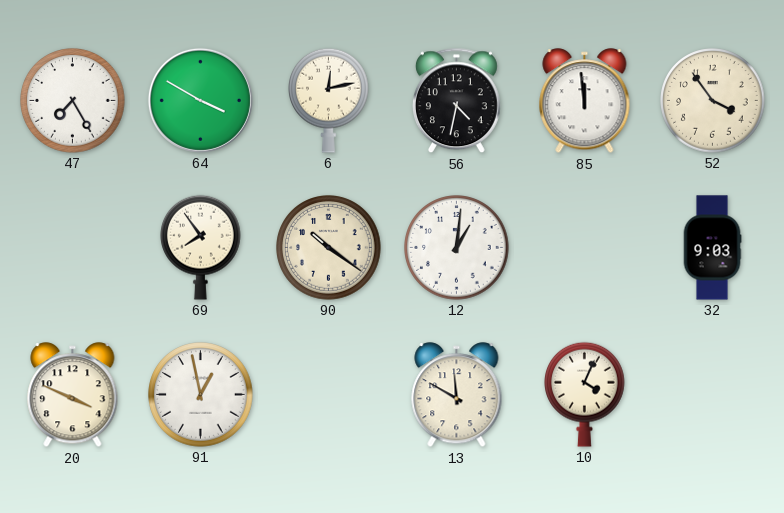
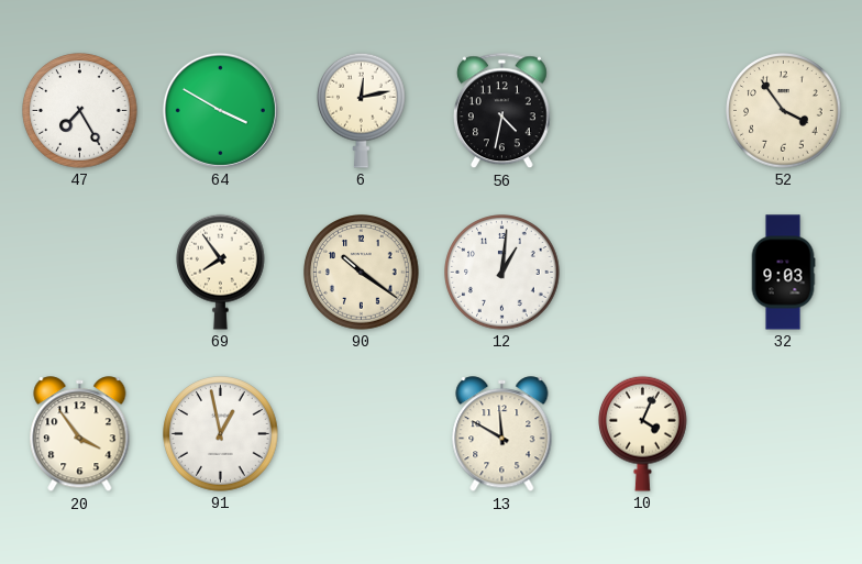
85: 11:59 -> none (585, 101)
20: 3:49 -> 3:54 (80, 434)
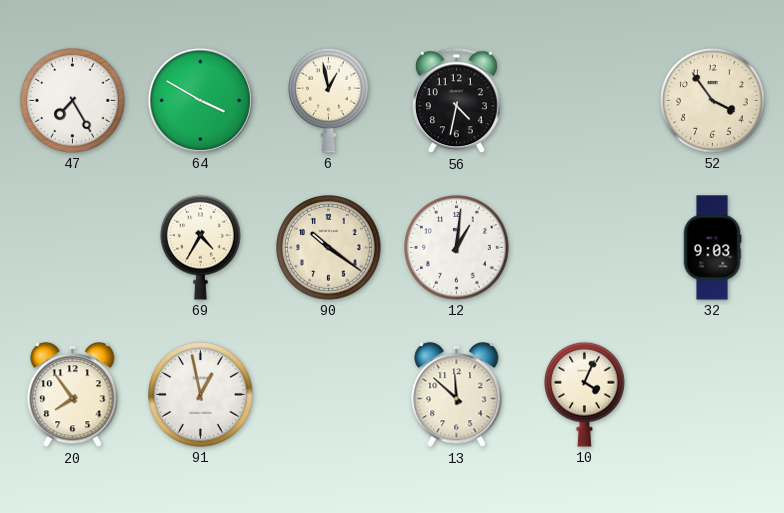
6: 12:13 -> 12:58 (329, 100)
69: 7:54 -> 4:35 (201, 247)
20: 3:54 -> 7:54 (73, 395)
13: 11:50 -> 11:52 (457, 395)
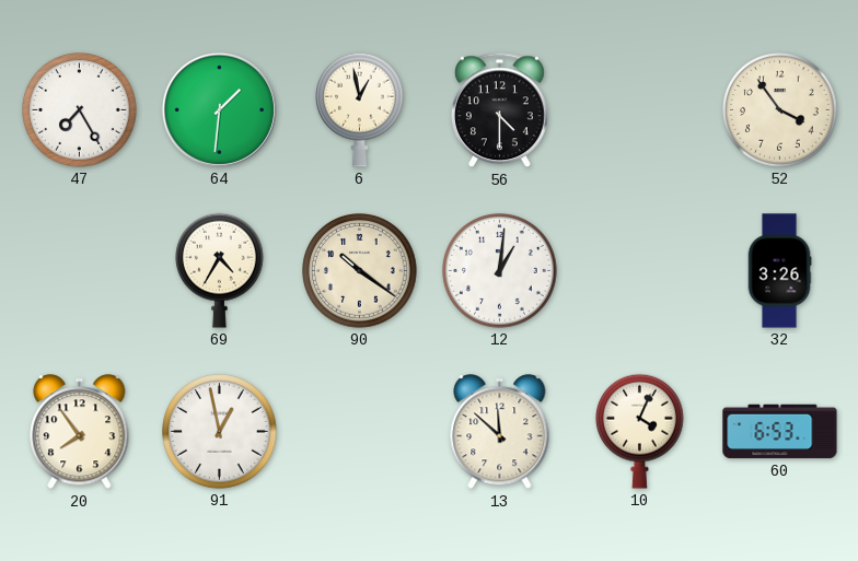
64: 3:50 -> 1:31 (219, 109)
56: 4:32 -> 4:30 (499, 110)
32: 9:03 -> 3:26 (779, 271)
60: none -> 6:53 (780, 432)
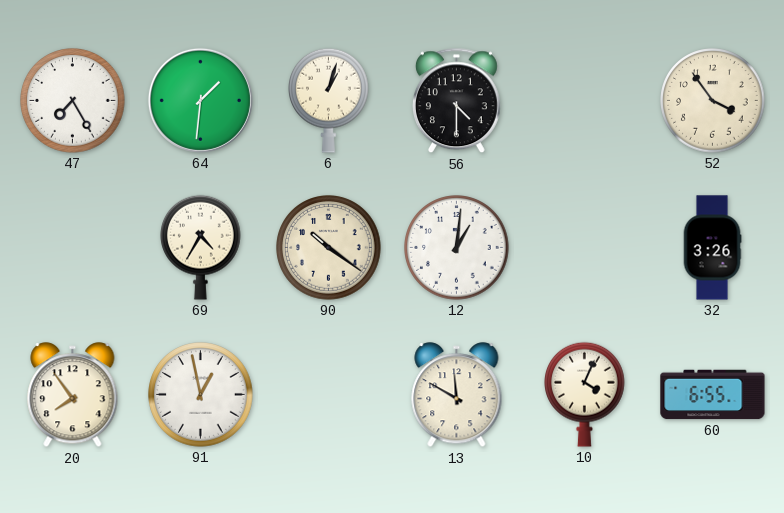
6: 12:58 -> 1:03 (329, 100)
13: 11:52 -> 11:50 (457, 395)
60: 6:53 -> 6:55 (713, 395)
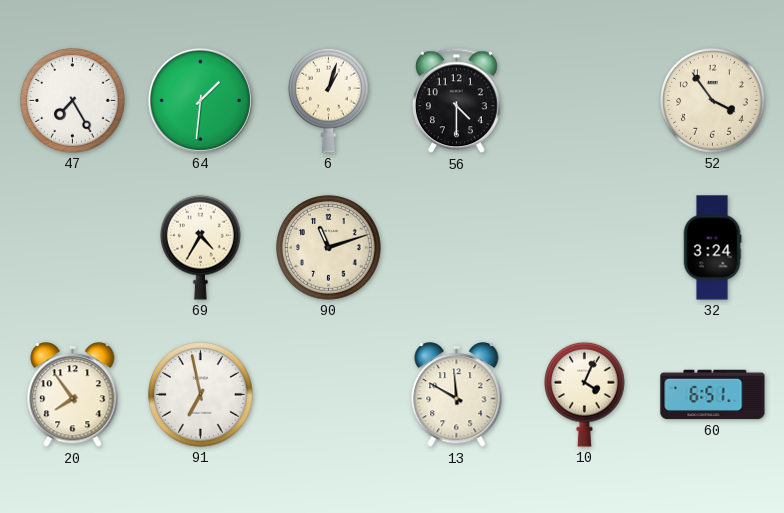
90: 10:21 -> 11:12 (329, 248)
12: 1:01 -> none (457, 248)
32: 3:26 -> 3:24 (712, 248)
91: 12:58 -> 6:58 (201, 395)
60: 6:55 -> 6:51 (713, 395)
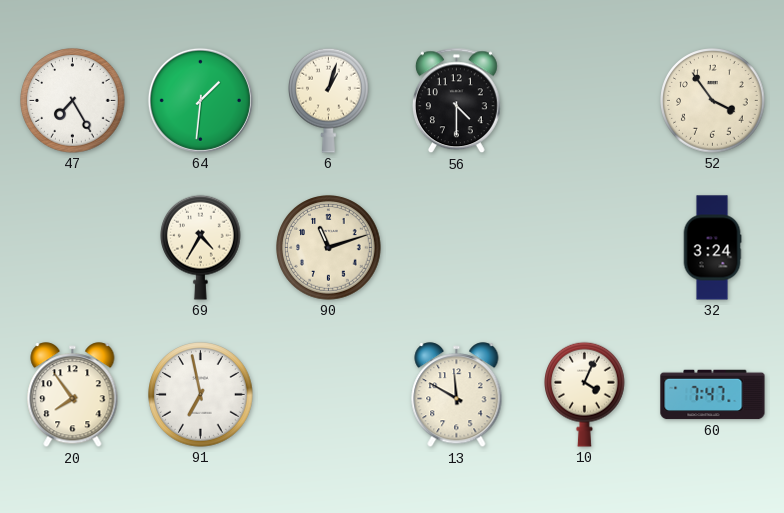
60: 6:51 -> 7:47 (713, 395)
